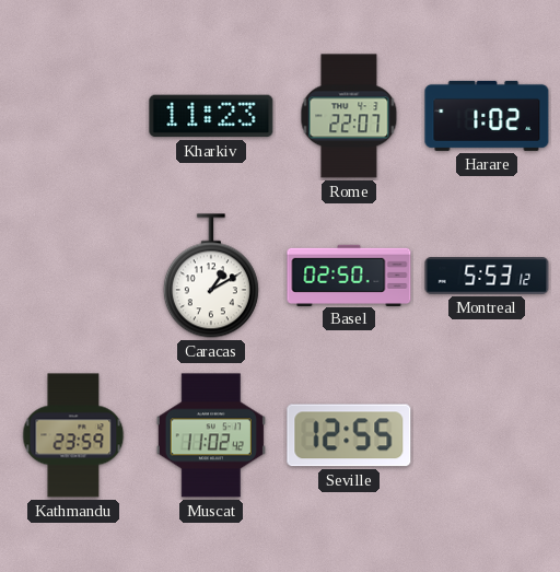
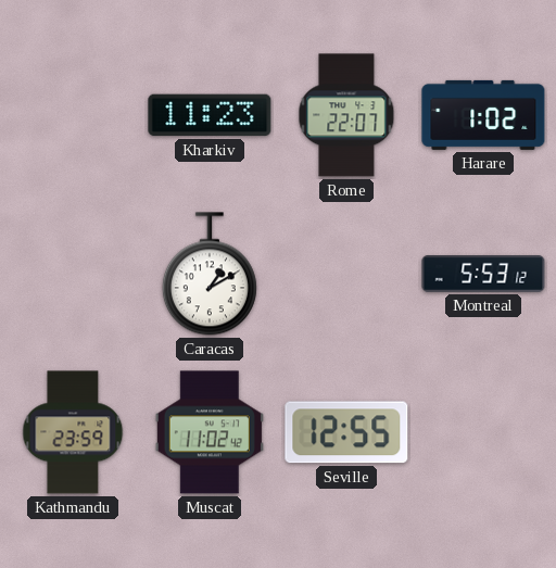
Basel: 02:50 -> none (349, 275)
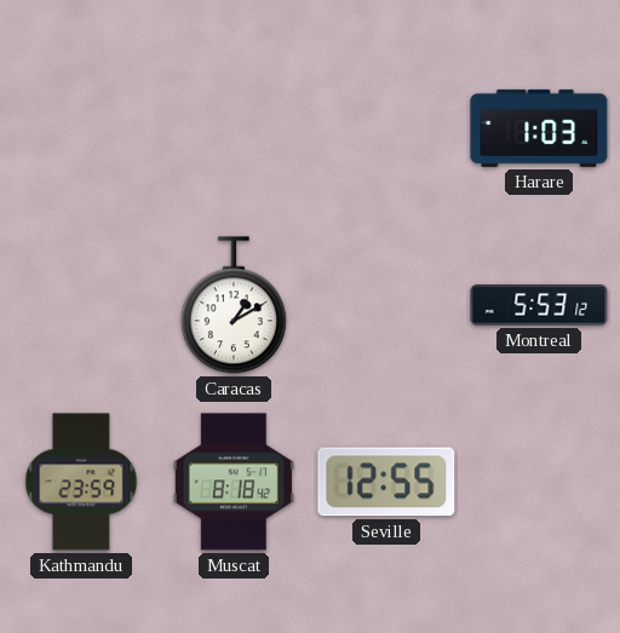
Kharkiv: 11:23 -> none (210, 115)
Rome: 22:07 -> none (346, 115)
Harare: 1:02 -> 1:03 (539, 128)
Muscat: 11:02 -> 8:18 (234, 482)
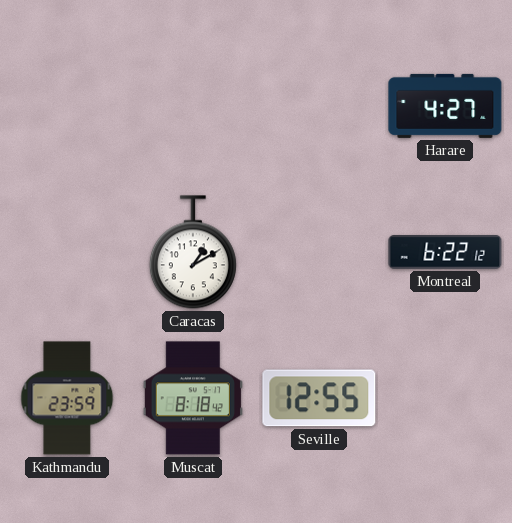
Harare: 1:03 -> 4:27 (445, 106)
Montreal: 5:53 -> 6:22 (445, 252)
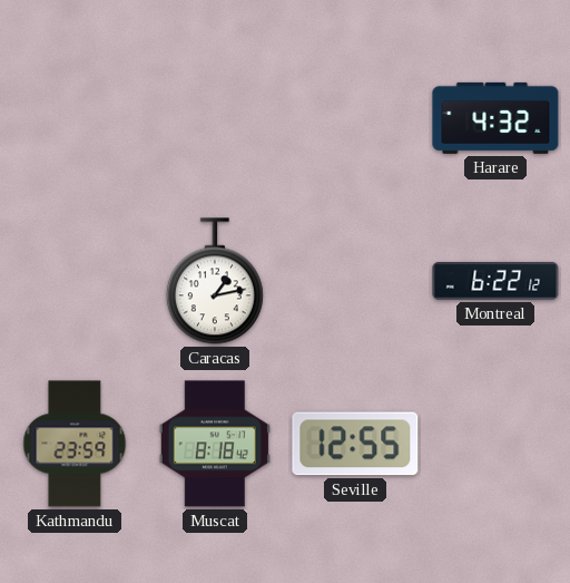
Harare: 4:27 -> 4:32 (495, 118)
Caracas: 1:10 -> 1:13 (215, 281)
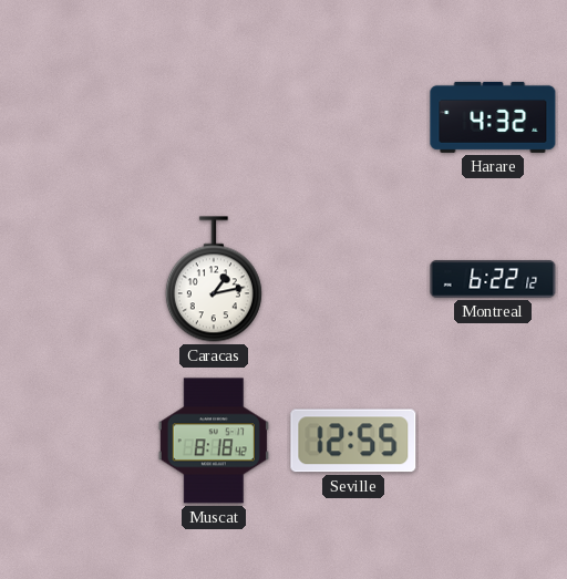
Kathmandu: 23:59 -> none (75, 444)
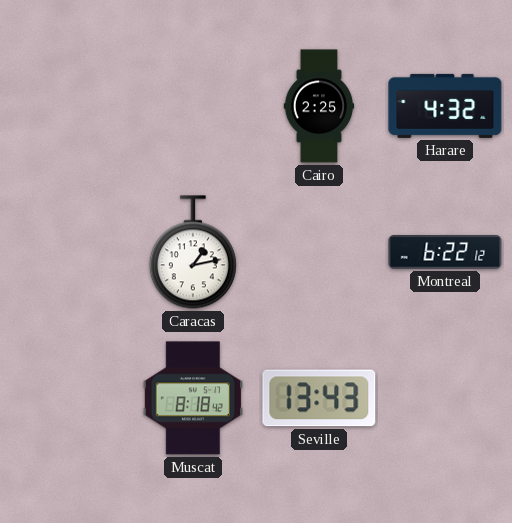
Cairo: none -> 2:25 (319, 106)
Seville: 12:55 -> 13:43 (319, 398)
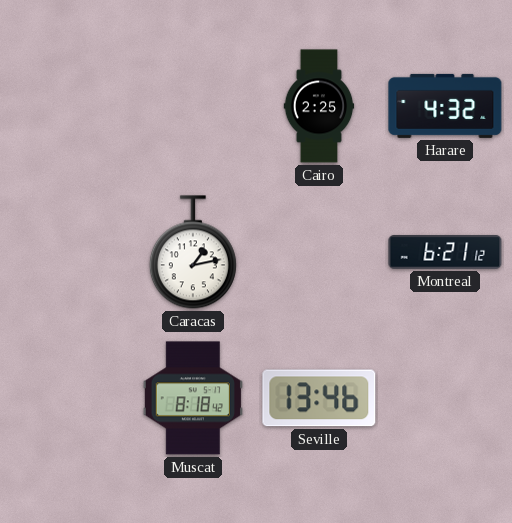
Montreal: 6:22 -> 6:21 (445, 252)
Seville: 13:43 -> 13:46 (319, 398)
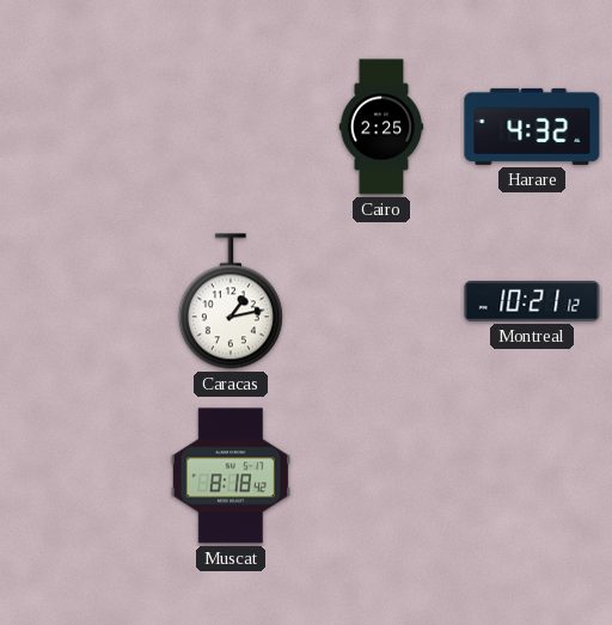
Montreal: 6:21 -> 10:21 (532, 301)
Seville: 13:46 -> none (319, 398)
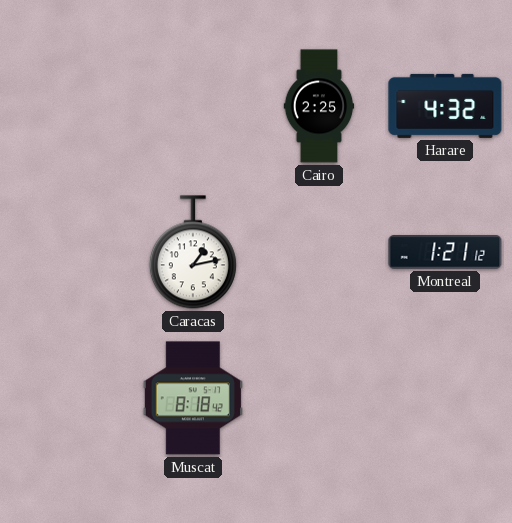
Montreal: 10:21 -> 1:21 (445, 252)
